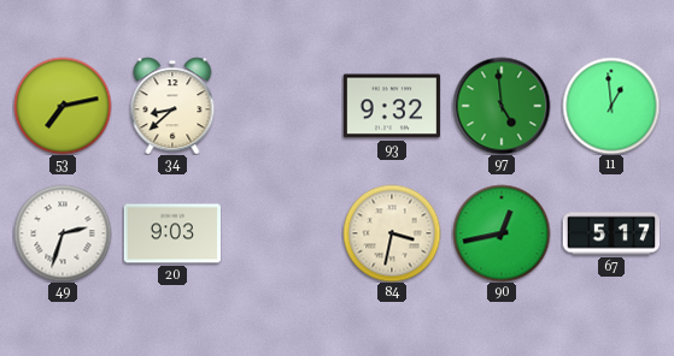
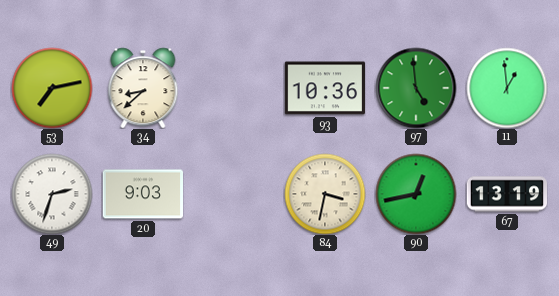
93: 9:32 -> 10:36 (324, 88)
67: 5:17 -> 13:19 (507, 194)
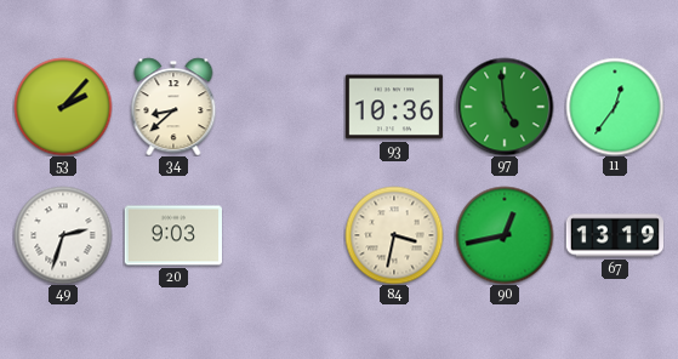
53: 7:13 -> 2:07 (63, 107)
11: 12:59 -> 12:36 (615, 107)
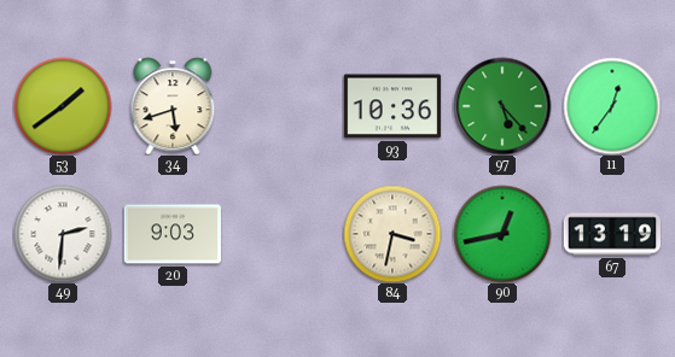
53: 2:07 -> 1:39 (63, 106)
34: 8:38 -> 5:42 (173, 106)
97: 4:59 -> 5:23 (502, 106)
49: 2:33 -> 2:31 (63, 234)
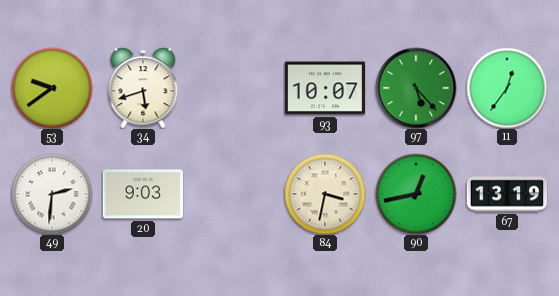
53: 1:39 -> 9:39 (52, 88)
93: 10:36 -> 10:07 (324, 88)
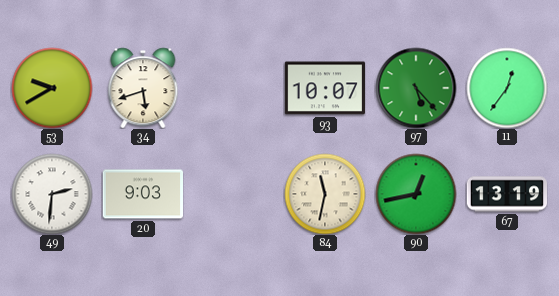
53: 9:39 -> 9:40 (52, 88)
84: 3:32 -> 11:32 (325, 194)
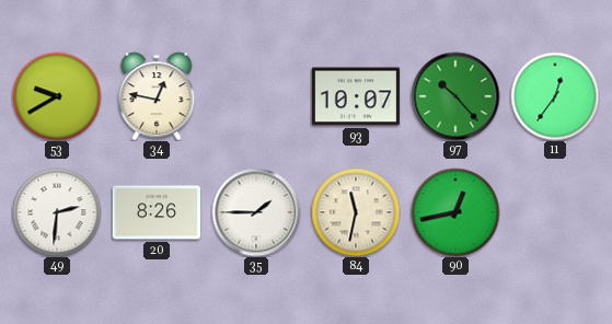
34: 5:42 -> 12:47 (157, 96)
97: 5:23 -> 10:23 (455, 96)
20: 9:03 -> 8:26 (155, 212)
35: none -> 1:45 (256, 212)
67: 13:19 -> none (507, 194)
